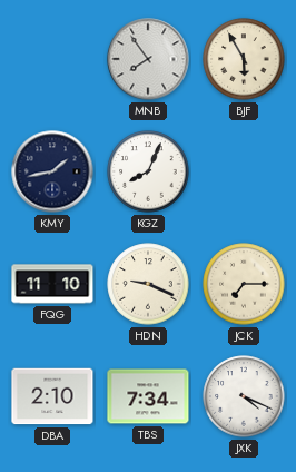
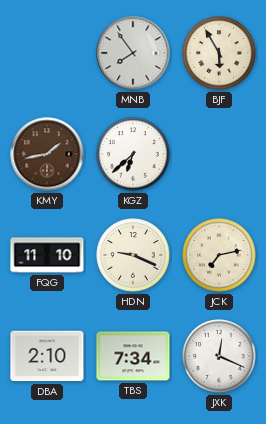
KMY dial: navy -> brown (47, 154)
KGZ: 8:04 -> 6:38 (133, 154)
JCK: 7:15 -> 7:13 (219, 255)
JXK: 4:19 -> 12:19 (219, 356)
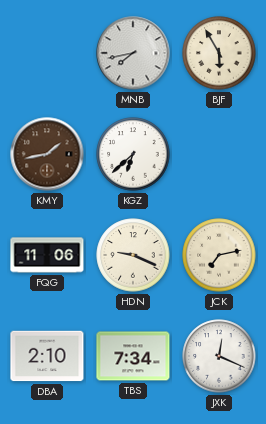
MNB: 7:54 -> 7:43 (133, 53)
FQG: 11:10 -> 11:06 (47, 255)
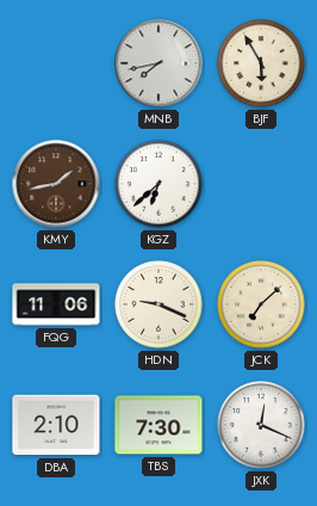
JCK: 7:13 -> 7:08 (261, 304)
TBS: 7:34 -> 7:30 (158, 425)
